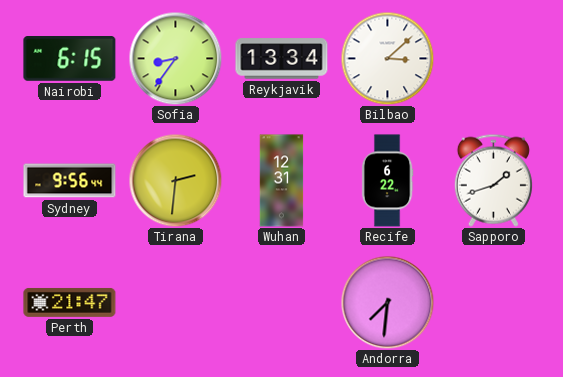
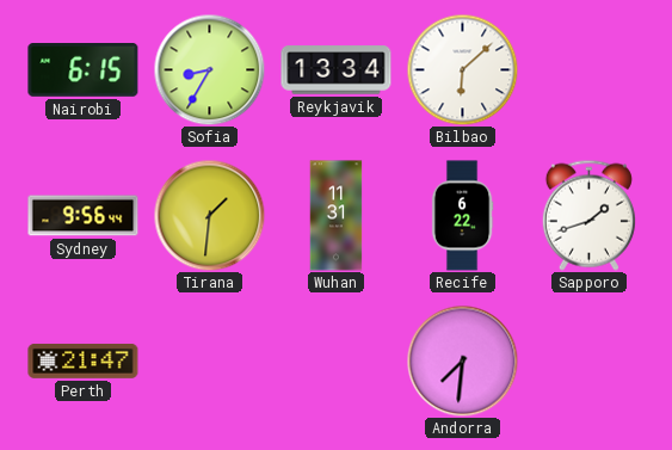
Sofia: 8:36 -> 8:35 (209, 69)
Bilbao: 3:08 -> 6:08 (462, 69)
Tirana: 2:31 -> 1:31 (209, 215)
Wuhan: 12:31 -> 11:31 (337, 216)
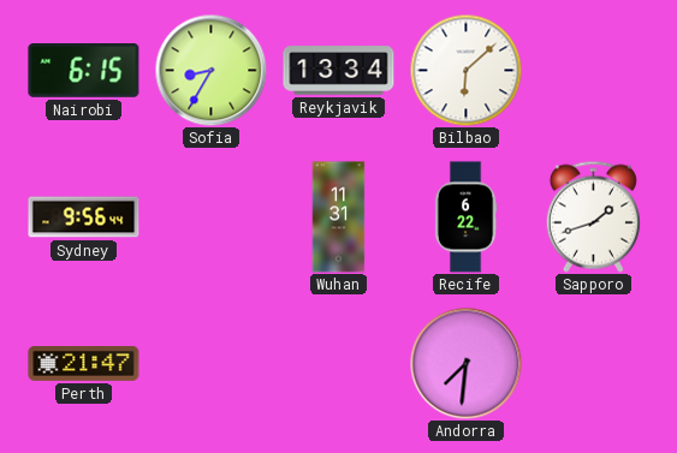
Tirana: 1:31 -> none (209, 215)
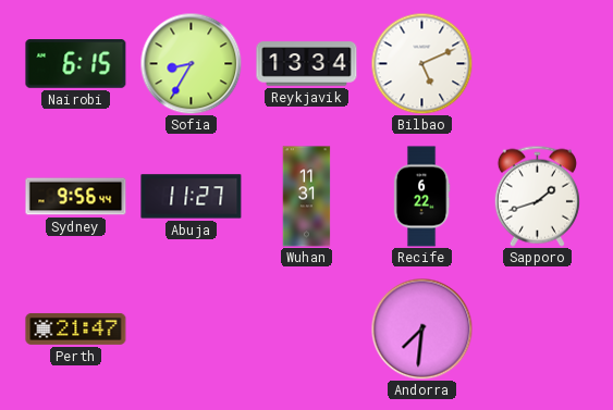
Bilbao: 6:08 -> 5:11 (421, 63)
Abuja: none -> 11:27 (192, 197)
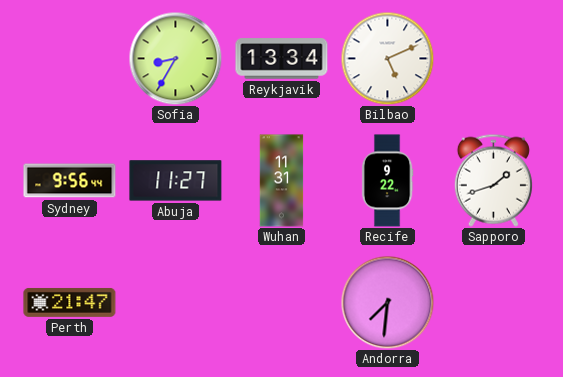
Nairobi: 6:15 -> none (76, 64)
Recife: 6:22 -> 9:22 (387, 181)
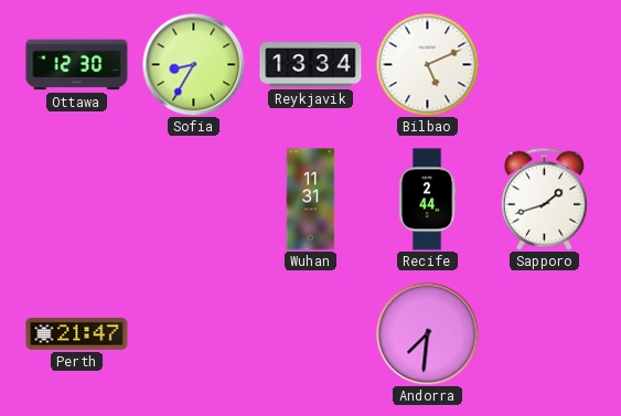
Ottawa: none -> 12:30 (77, 65)
Sydney: 9:56 -> none (70, 181)
Abuja: 11:27 -> none (176, 181)
Recife: 9:22 -> 2:44 (427, 200)
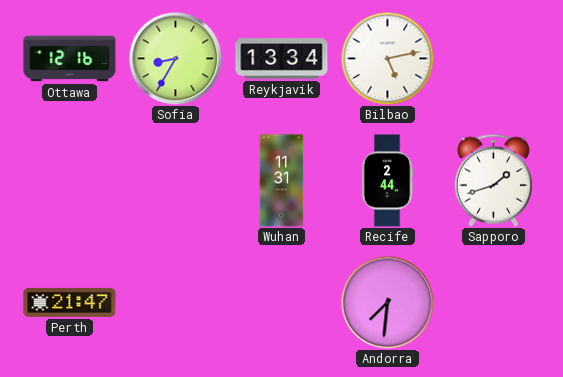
Ottawa: 12:30 -> 12:16 (70, 59)
Bilbao: 5:11 -> 5:13 (387, 58)
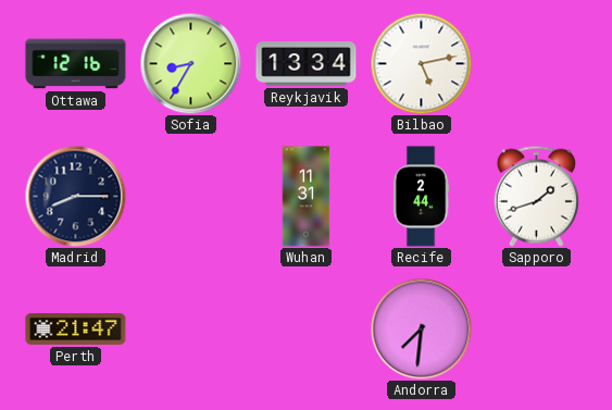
Madrid: none -> 8:15 (75, 196)
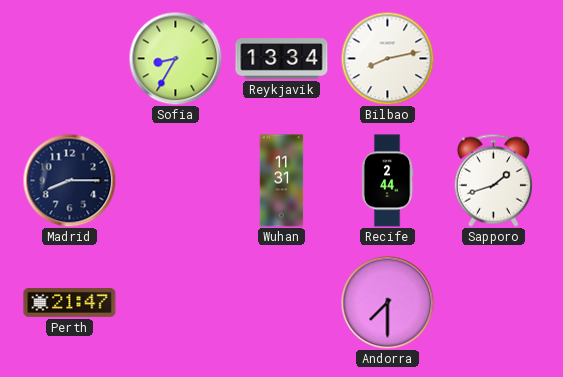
Ottawa: 12:16 -> none (76, 64)
Bilbao: 5:13 -> 8:13 (387, 58)
Andorra: 7:31 -> 7:30 (387, 302)
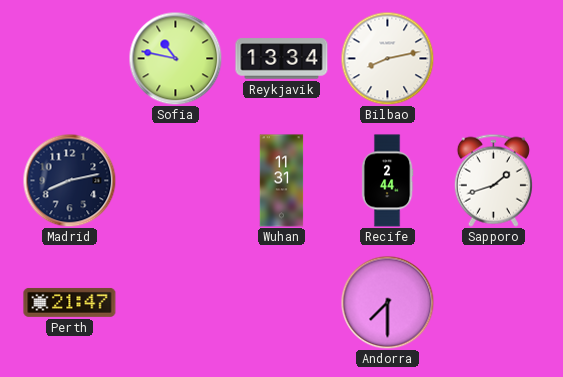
Sofia: 8:35 -> 10:47 (175, 58)
Madrid: 8:15 -> 8:13 (69, 180)
